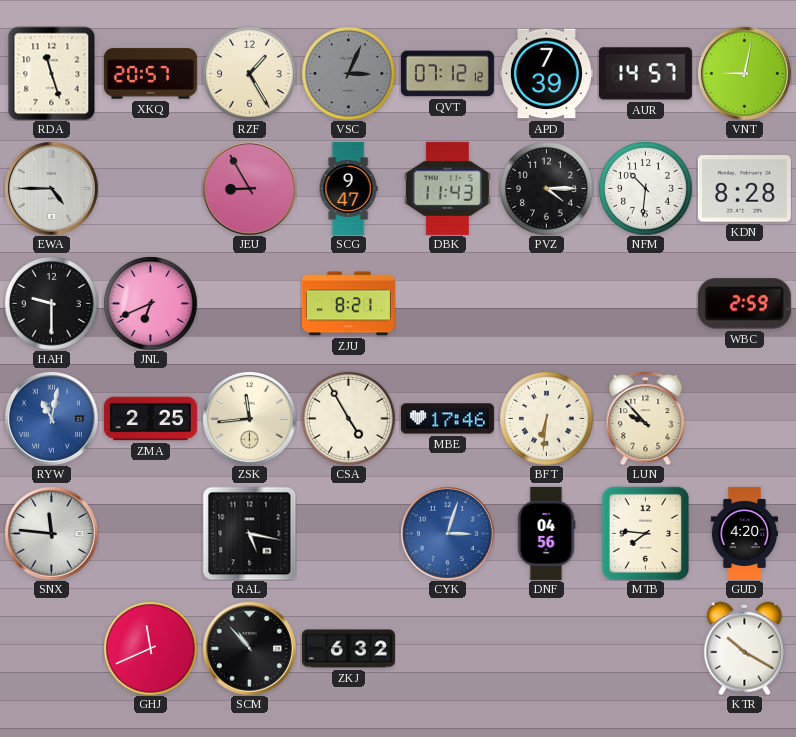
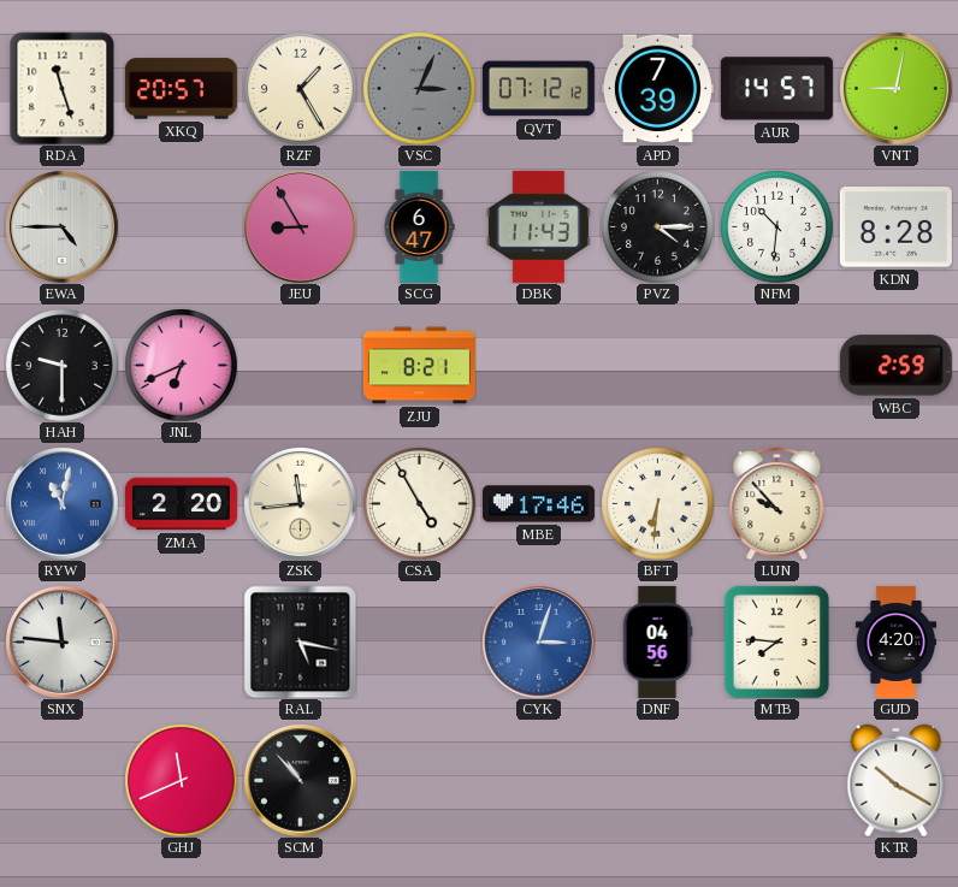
SCG: 9:47 -> 6:47 (419, 226)
ZMA: 2:25 -> 2:20 (181, 504)
ZKJ: 6:32 -> none (348, 649)
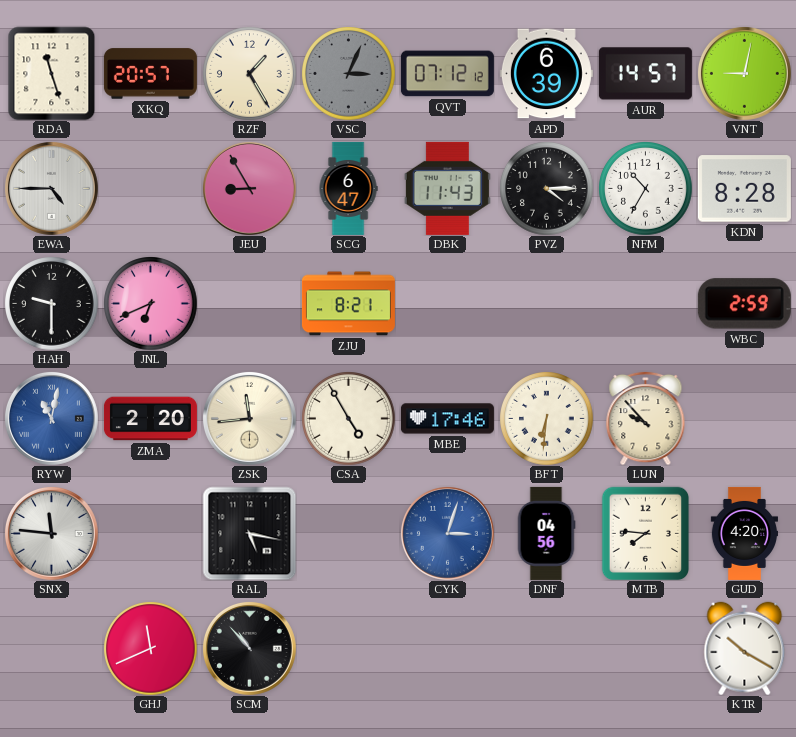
APD: 7:39 -> 6:39 (546, 74)
NFM: 10:31 -> 10:35 (645, 188)
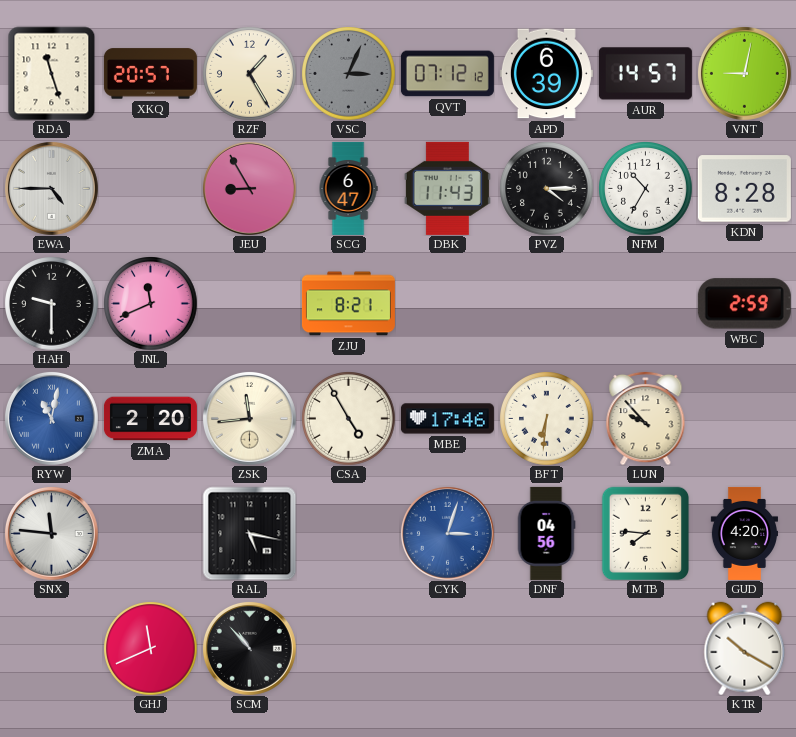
JNL: 6:41 -> 11:41 (150, 303)
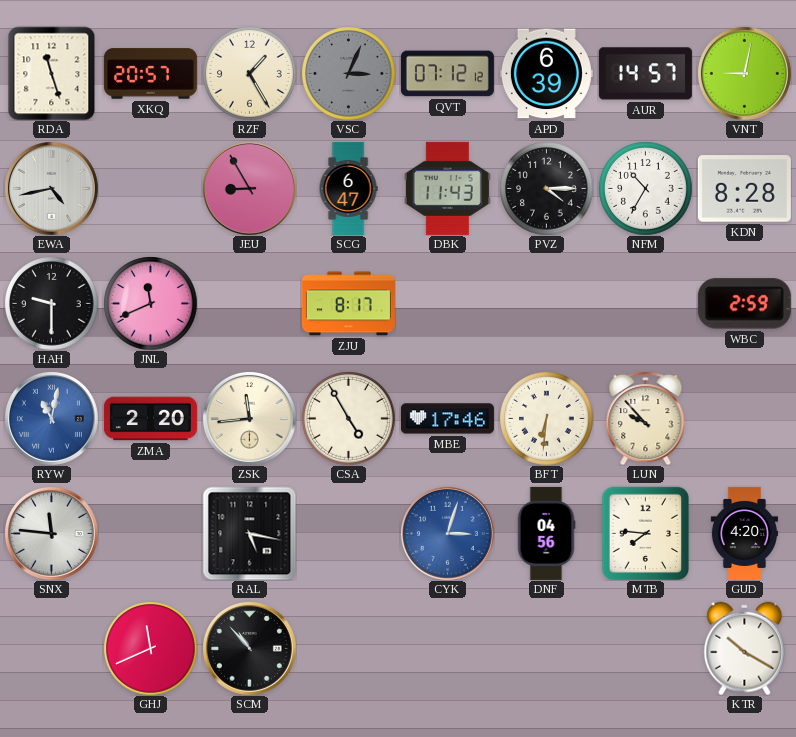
EWA: 4:45 -> 4:43 (51, 188)
ZJU: 8:21 -> 8:17 (348, 304)
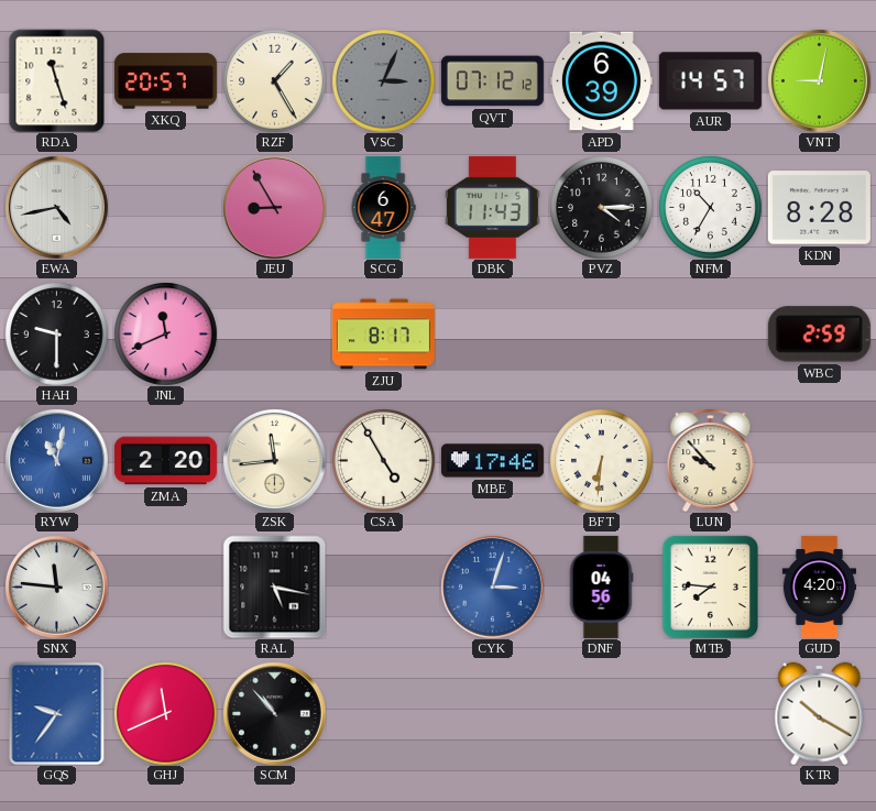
GQS: none -> 9:36 (57, 713)
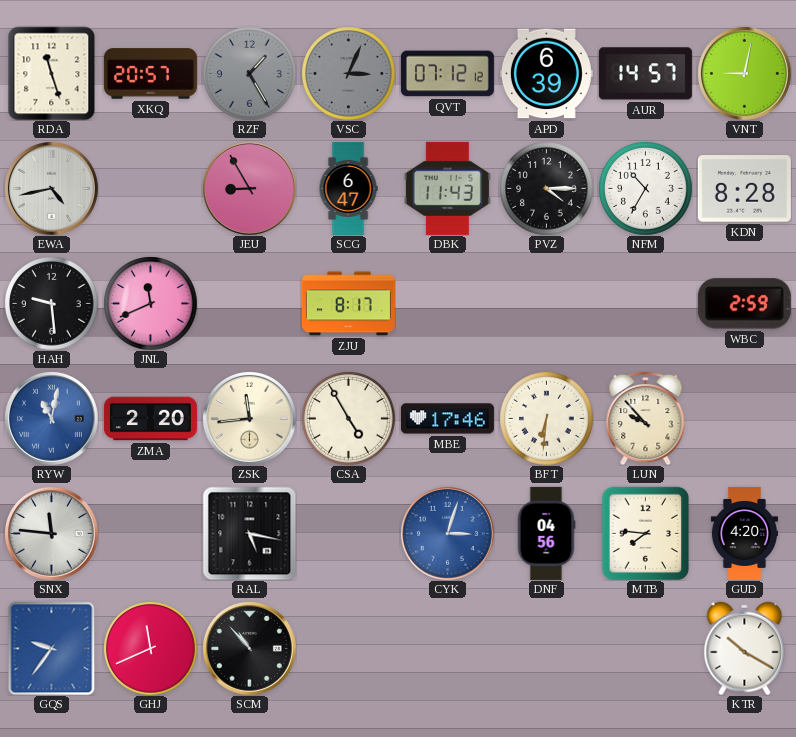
RZF dial: cream -> grey (249, 73)
HAH: 9:30 -> 9:29 (51, 303)
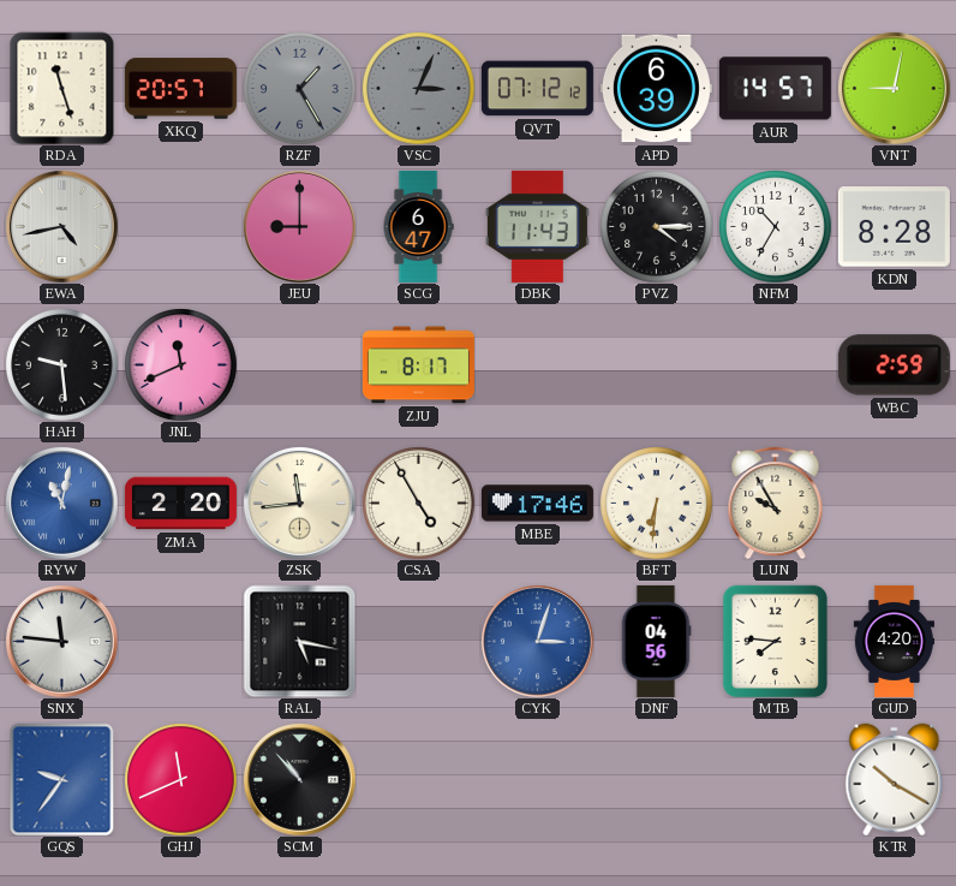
JEU: 8:55 -> 9:00 (299, 226)
LUN: 9:53 -> 9:55 (776, 503)
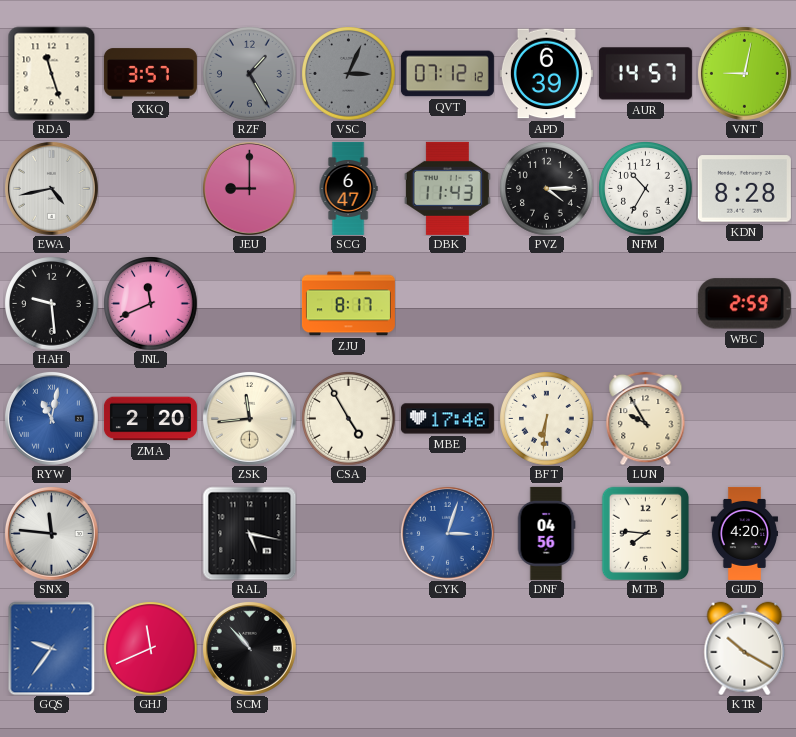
XKQ: 20:57 -> 3:57 (150, 74)
